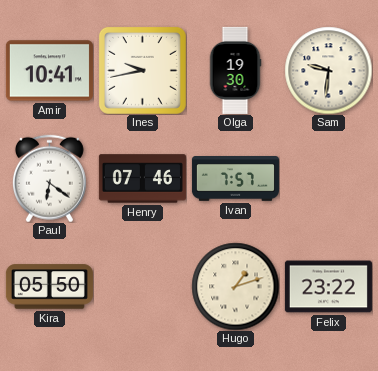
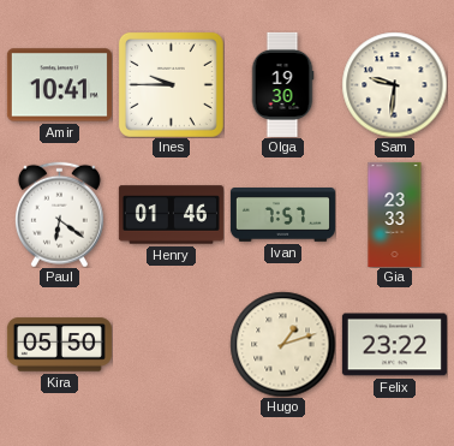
Ines: 9:43 -> 9:45 (171, 84)
Henry: 07:46 -> 01:46 (171, 215)
Gia: none -> 23:33 (395, 214)
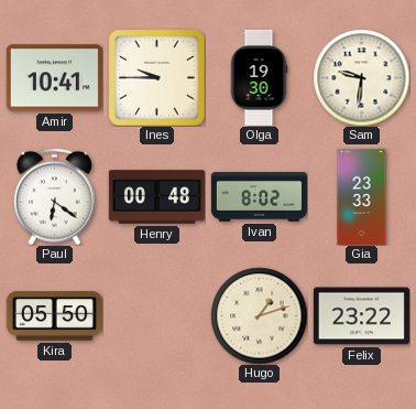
Henry: 01:46 -> 00:48 (156, 197)
Ivan: 7:57 -> 8:02 (259, 197)
